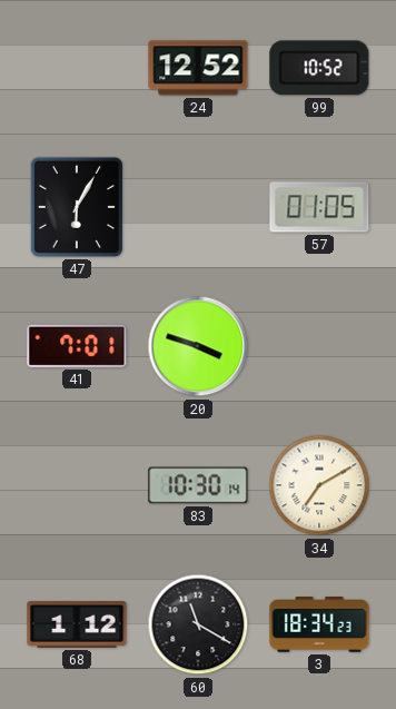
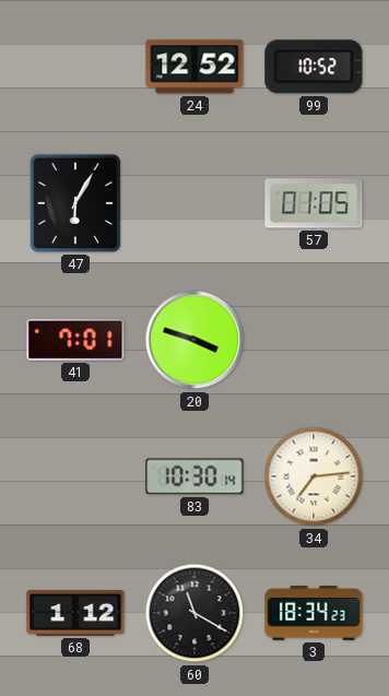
34: 7:10 -> 7:14 (314, 476)
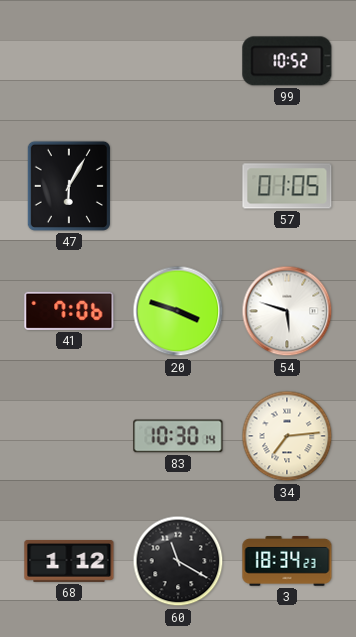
24: 12:52 -> none (194, 67)
41: 7:01 -> 7:06 (69, 311)
54: none -> 5:48 (287, 311)
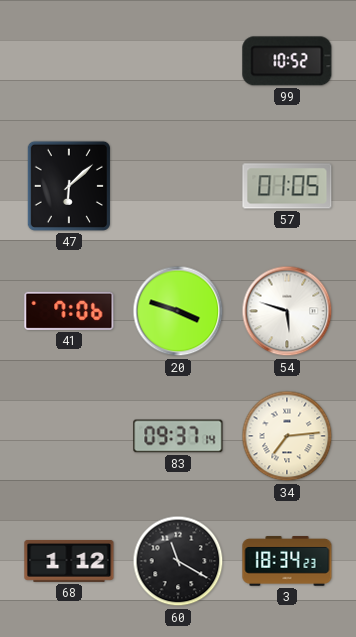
47: 6:05 -> 6:08 (69, 186)
83: 10:30 -> 09:37 (178, 436)
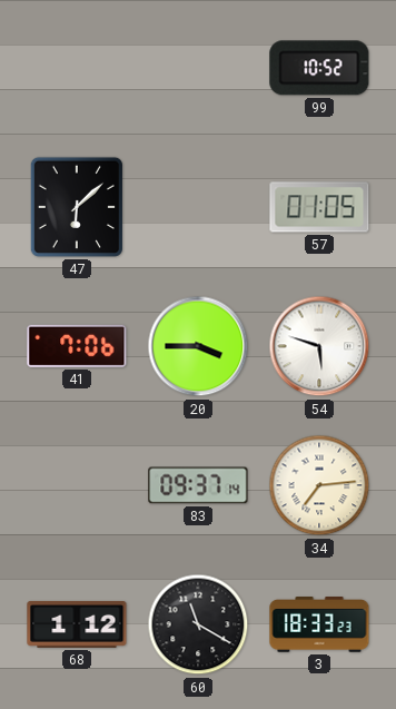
20: 3:48 -> 3:45 (198, 346)
3: 18:34 -> 18:33 (319, 624)
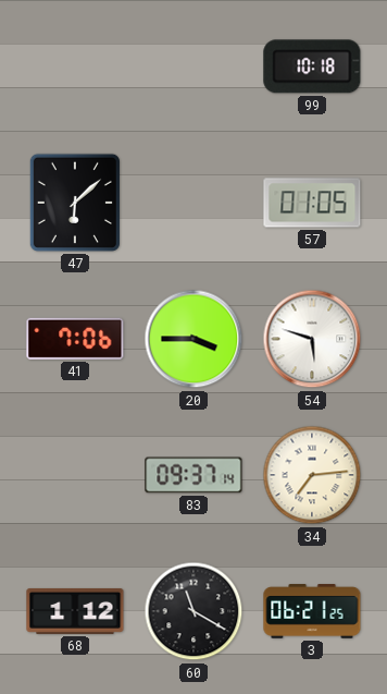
99: 10:52 -> 10:18 (312, 66)
3: 18:33 -> 06:21 (312, 611)
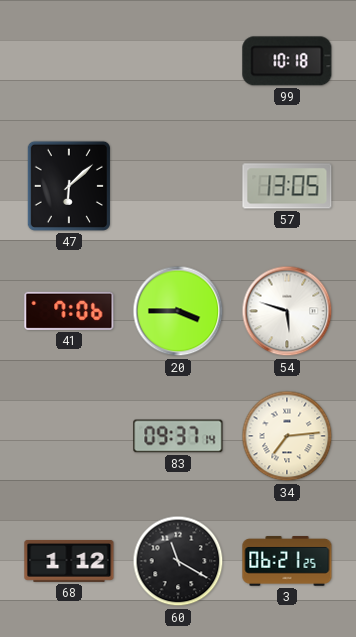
57: 01:05 -> 13:05 (287, 186)
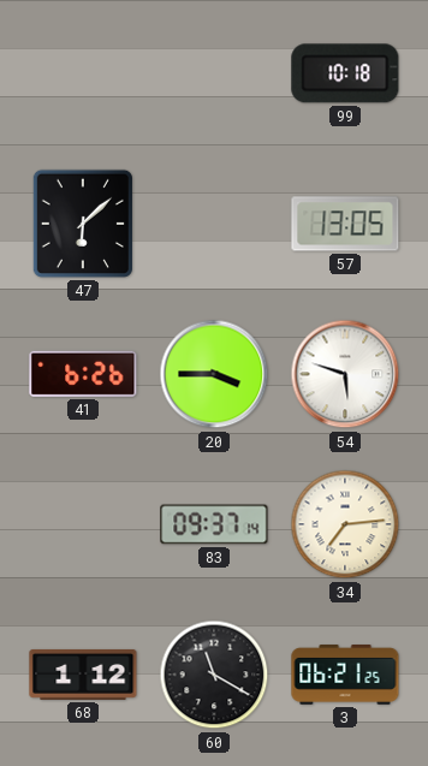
41: 7:06 -> 6:26 (83, 374)
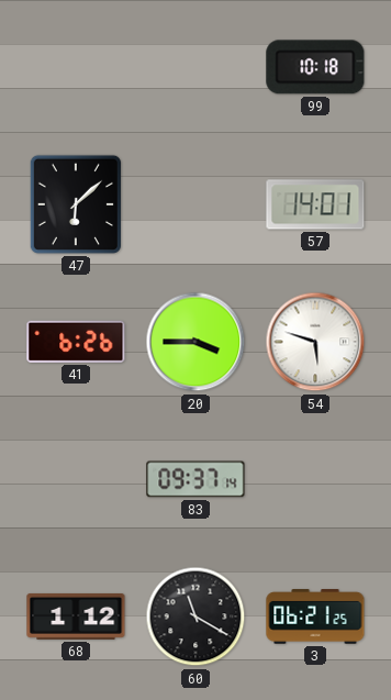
57: 13:05 -> 14:01 (315, 204)
34: 7:14 -> none (345, 524)
